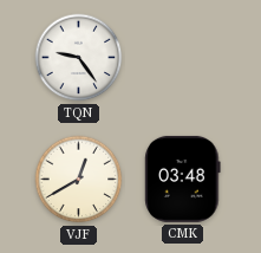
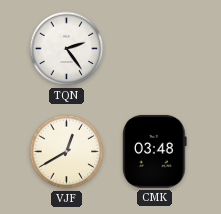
TQN: 9:24 -> 2:24 (67, 49)
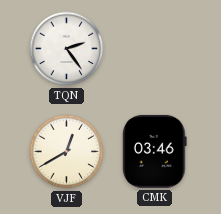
CMK: 03:48 -> 03:46 (155, 151)
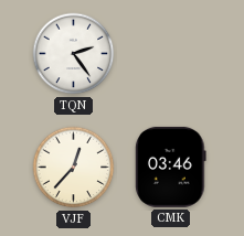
VJF: 12:40 -> 12:37 (74, 168)
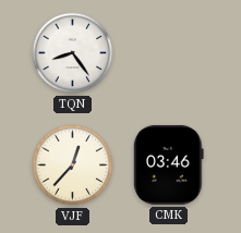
TQN: 2:24 -> 8:24 (73, 53)
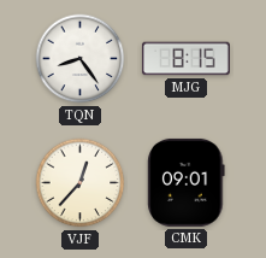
MJG: none -> 8:15 (185, 59)
CMK: 03:46 -> 09:01 (187, 182)
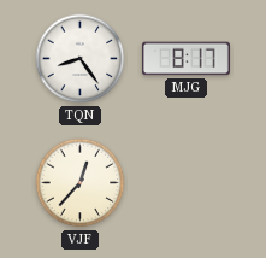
MJG: 8:15 -> 8:17 (185, 59)
CMK: 09:01 -> none (187, 182)
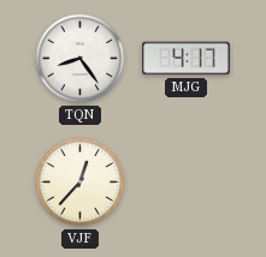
MJG: 8:17 -> 4:17 (185, 59)
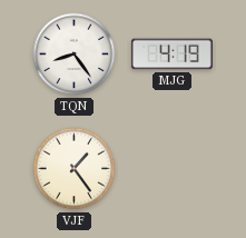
MJG: 4:17 -> 4:19 (171, 54)
VJF: 12:37 -> 1:24 (75, 169)
